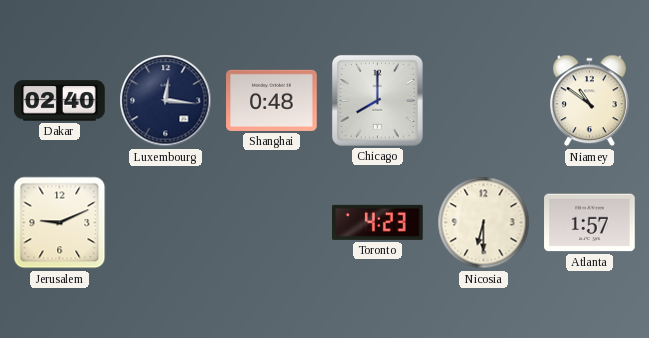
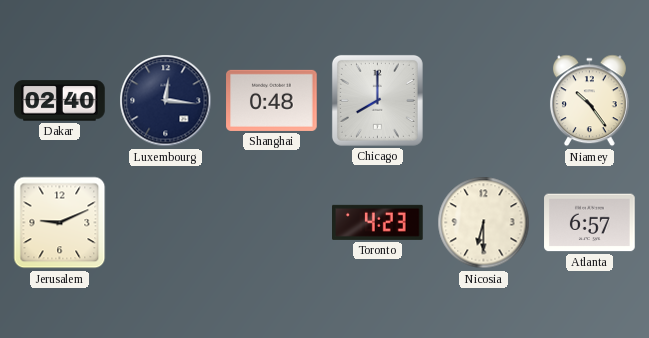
Niamey: 10:51 -> 10:24 (589, 101)
Atlanta: 1:57 -> 6:57 (590, 223)
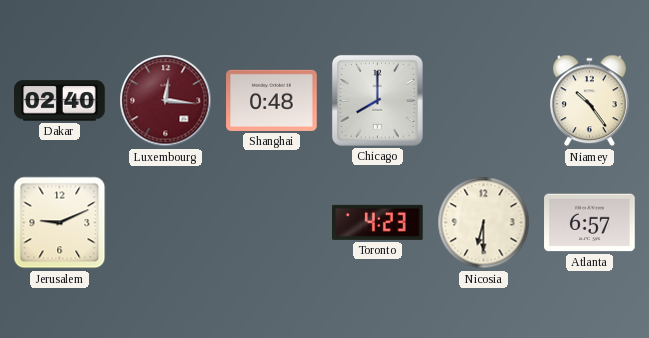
Luxembourg dial: navy -> burgundy (166, 101)
